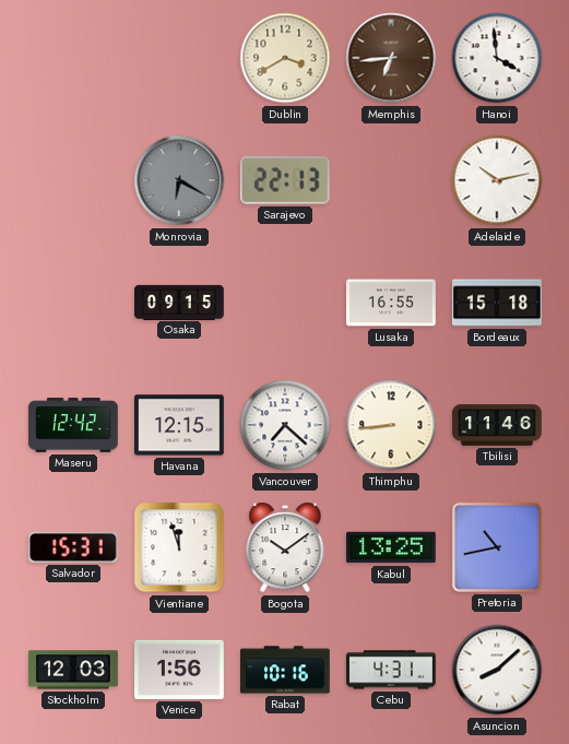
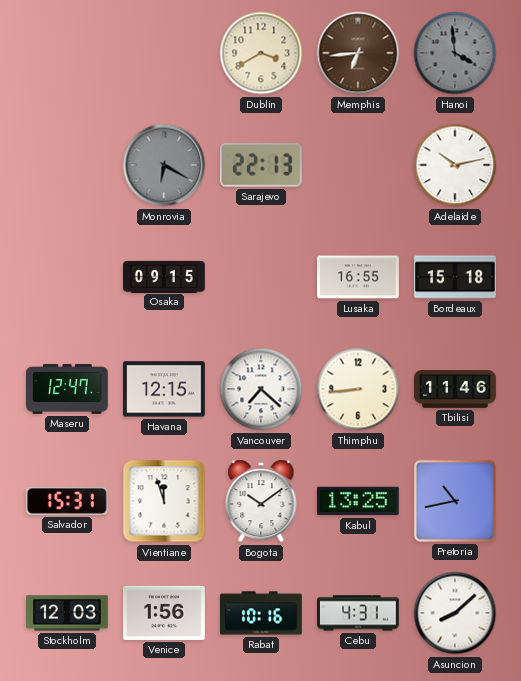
Hanoi dial: white -> grey (455, 53)
Maseru: 12:42 -> 12:47 (67, 389)
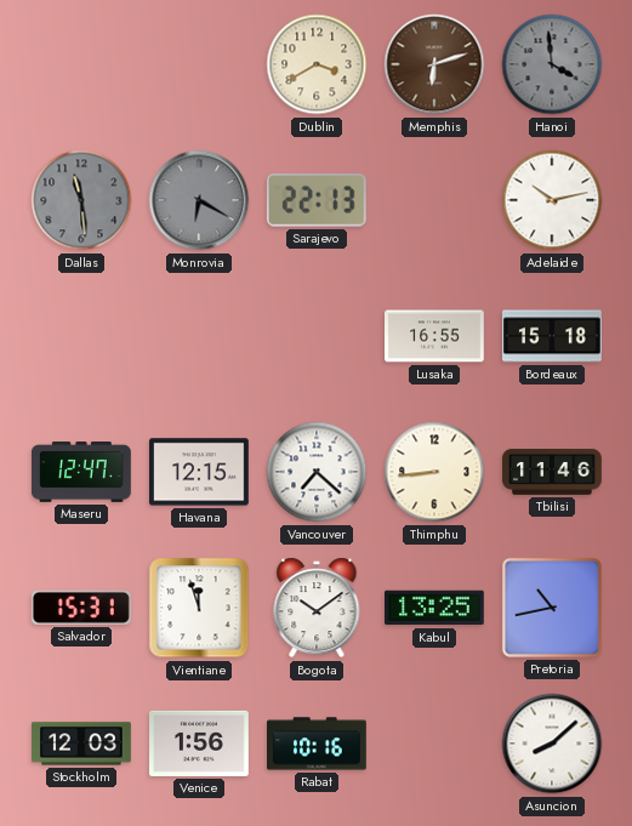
Memphis: 6:44 -> 6:12 (434, 64)
Dallas: none -> 11:29 (81, 200)
Osaka: 09:15 -> none (164, 276)
Cebu: 4:31 -> none (358, 613)
